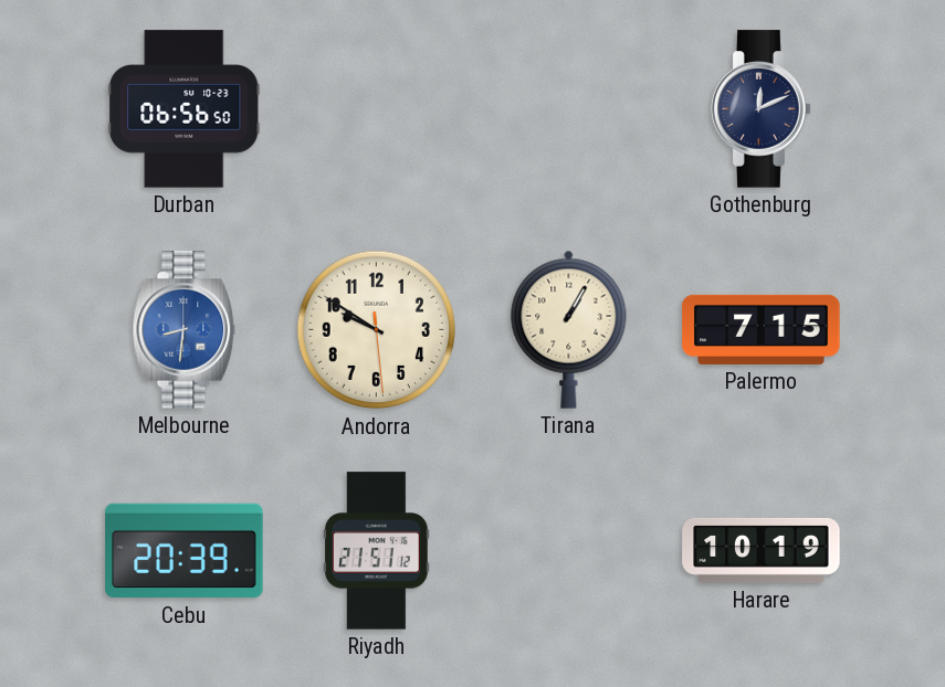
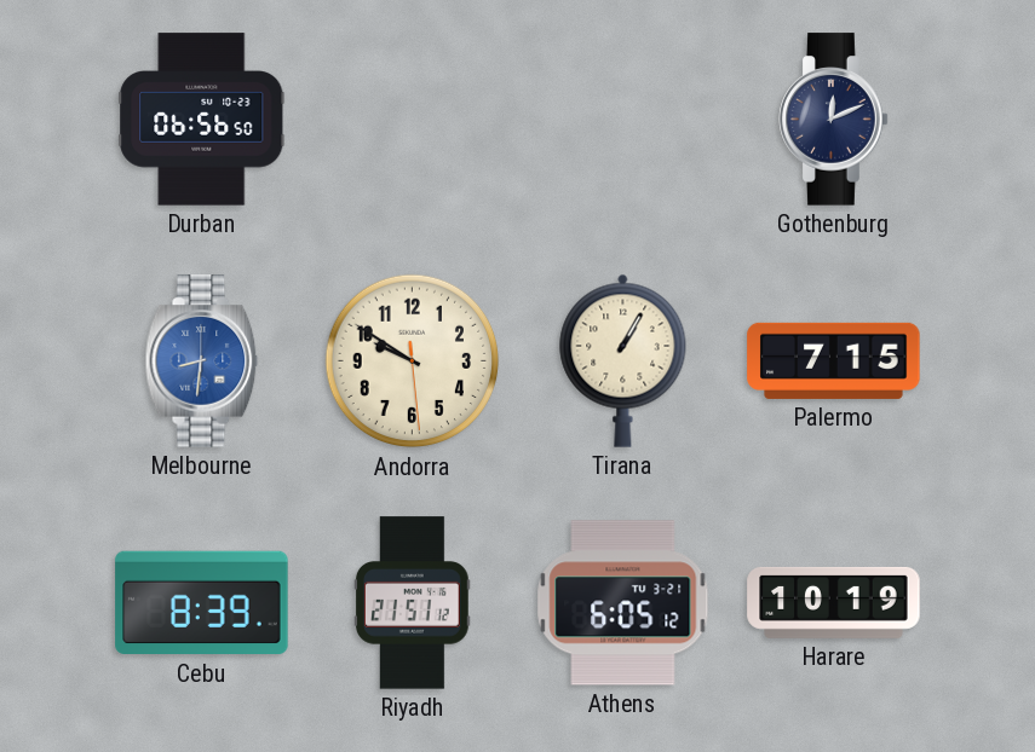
Cebu: 20:39 -> 8:39 (202, 603)
Athens: none -> 6:05 (623, 603)
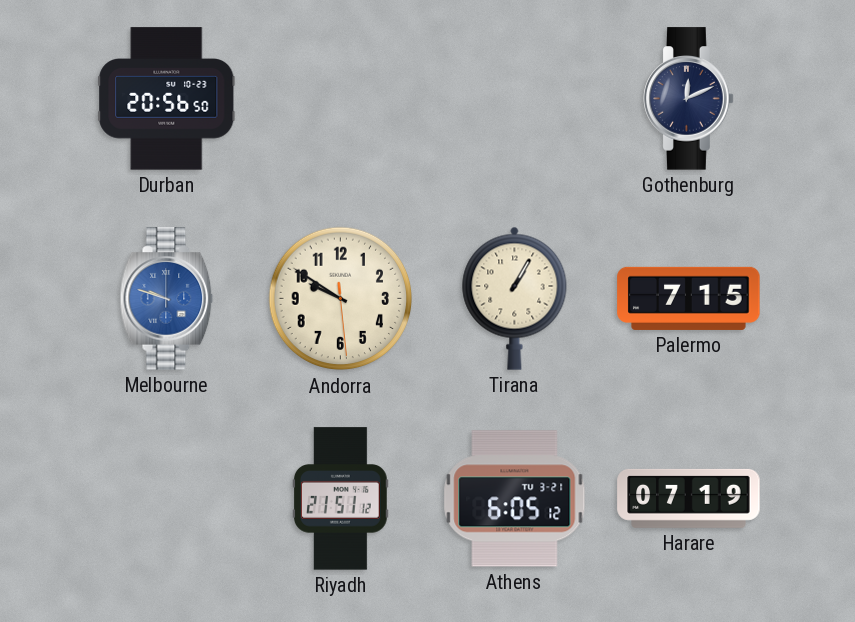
Durban: 06:56 -> 20:56 (167, 99)
Melbourne: 8:31 -> 9:48 (167, 299)
Cebu: 8:39 -> none (202, 603)
Harare: 10:19 -> 07:19 (689, 498)
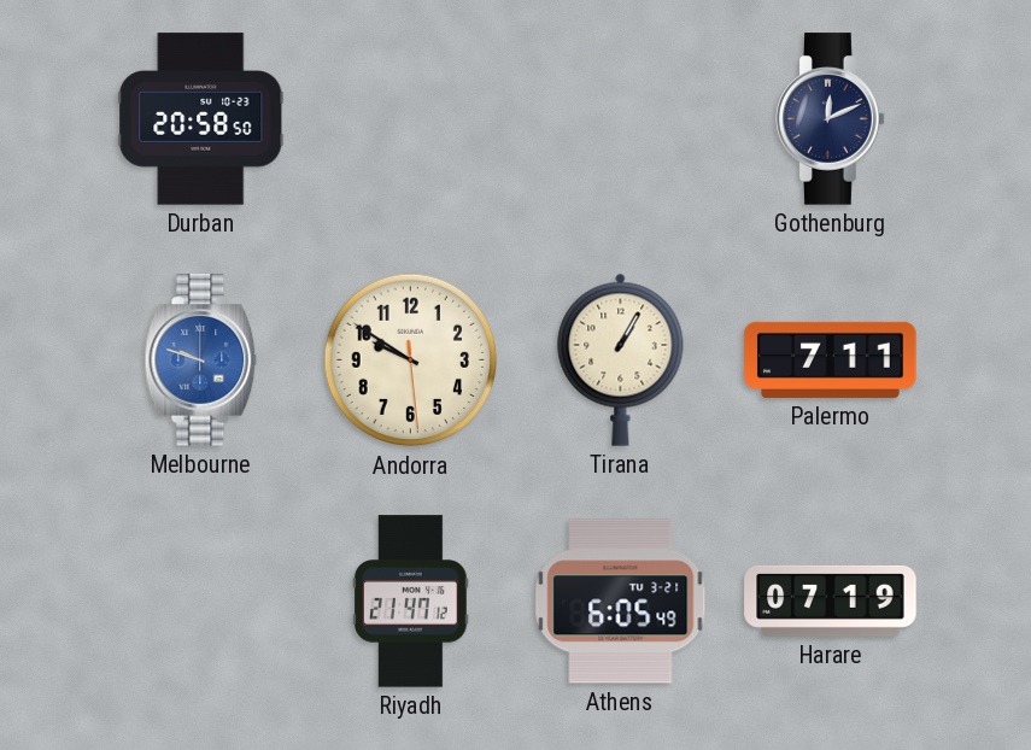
Durban: 20:56 -> 20:58 (201, 119)
Palermo: 7:15 -> 7:11 (831, 359)
Riyadh: 21:51 -> 21:47 (411, 602)
Athens: 6:05:12 -> 6:05:49 (621, 602)
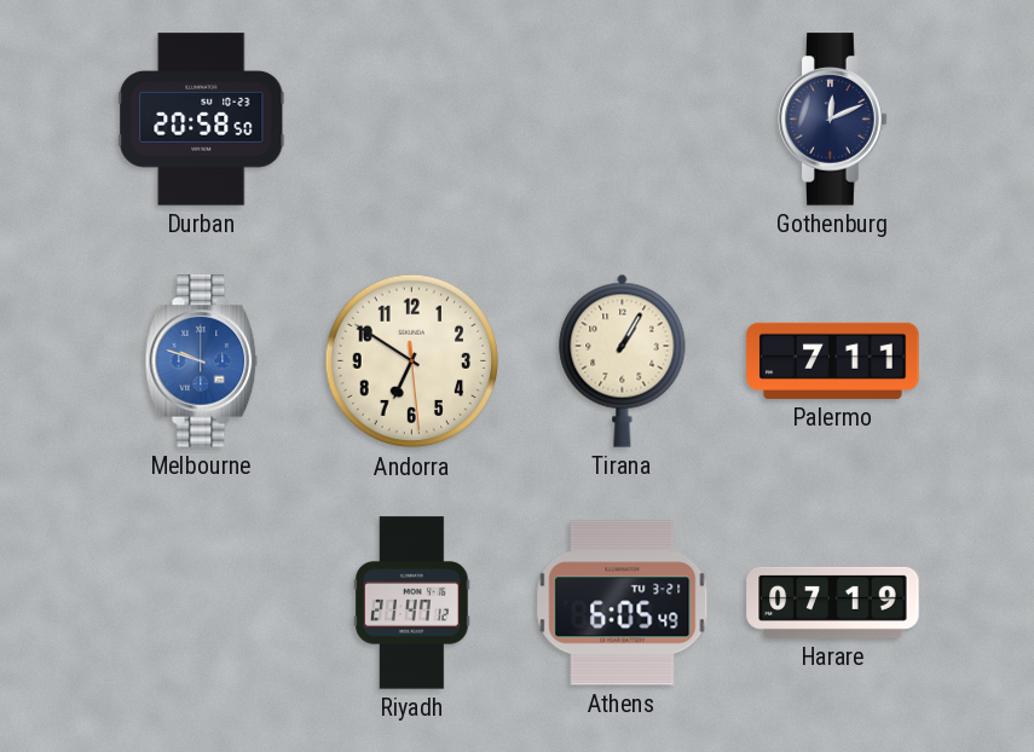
Andorra: 9:50 -> 6:50 (412, 361)
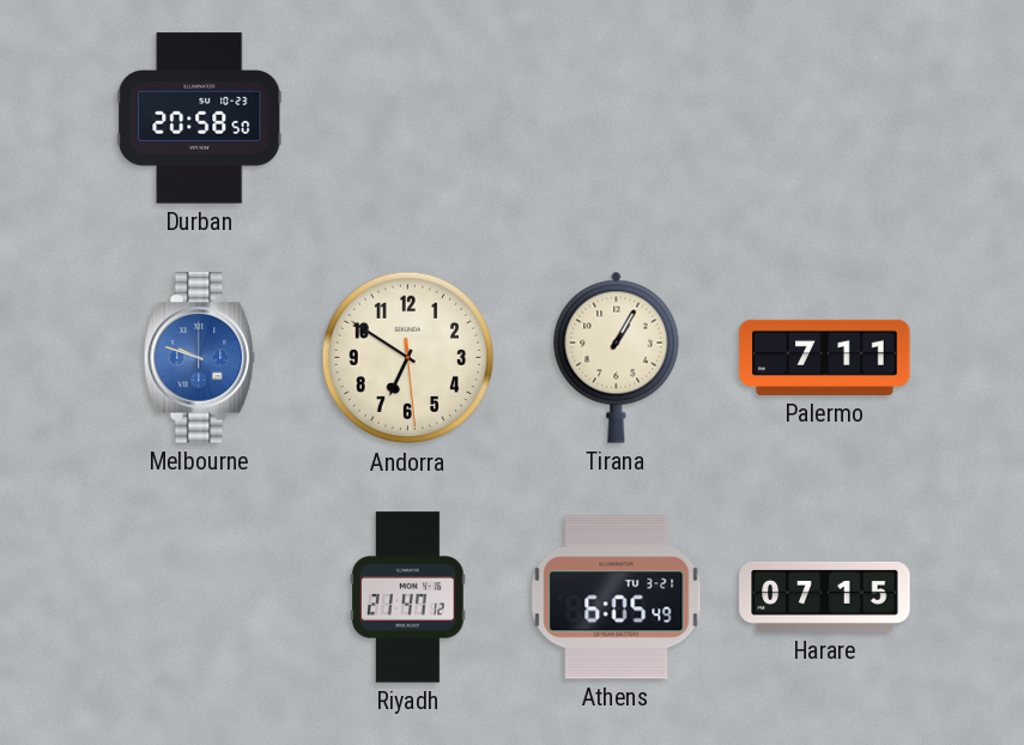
Gothenburg: 12:11 -> none (833, 120)
Harare: 07:19 -> 07:15 (825, 596)
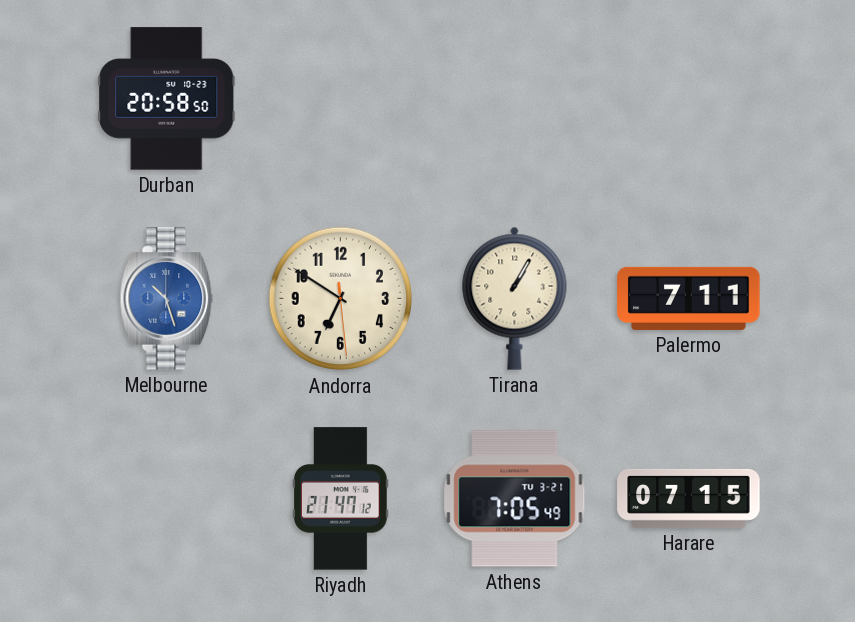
Melbourne: 9:48 -> 10:27 (167, 299)
Athens: 6:05 -> 7:05 (515, 499)
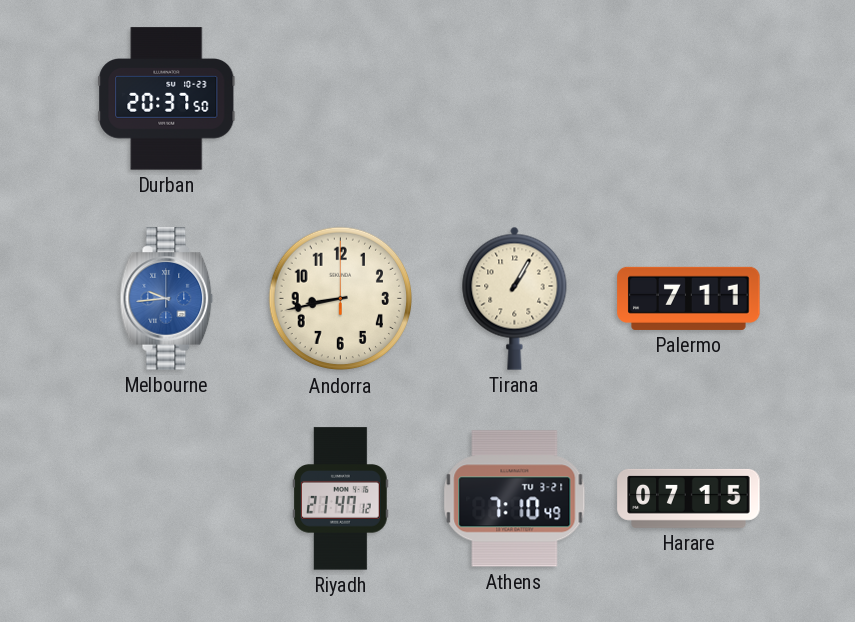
Durban: 20:58 -> 20:37 (167, 99)
Melbourne: 10:27 -> 9:44 (167, 299)
Andorra: 6:50 -> 8:43 (341, 299)
Athens: 7:05 -> 7:10 (515, 499)
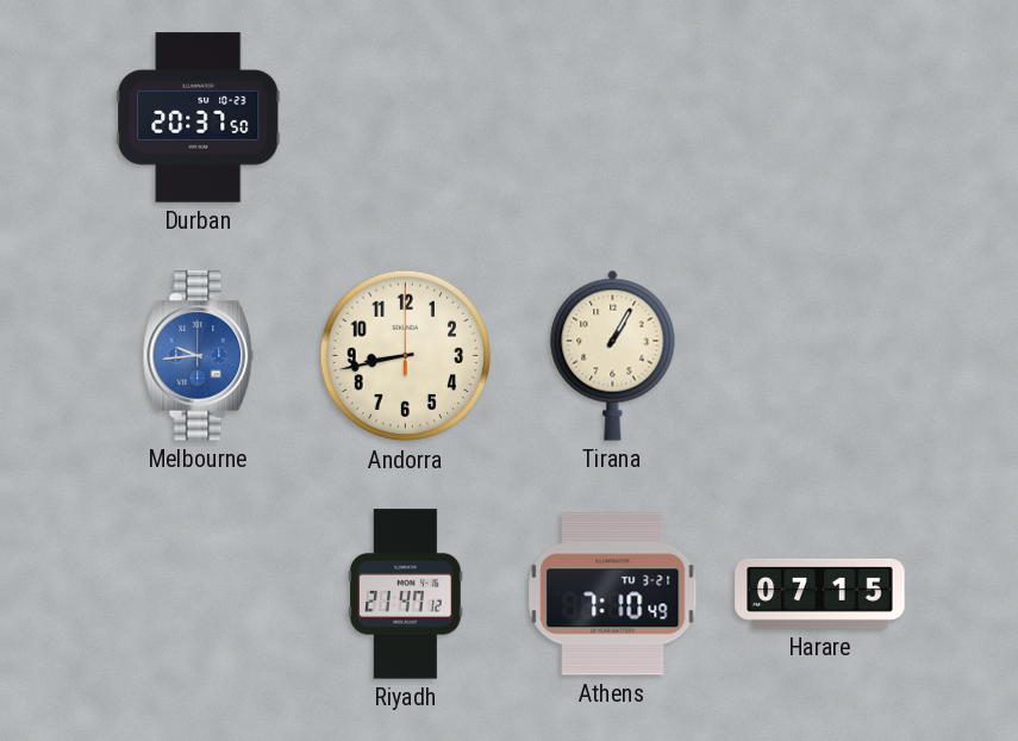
Palermo: 7:11 -> none (689, 298)
